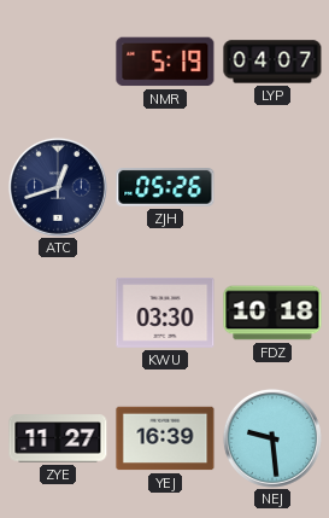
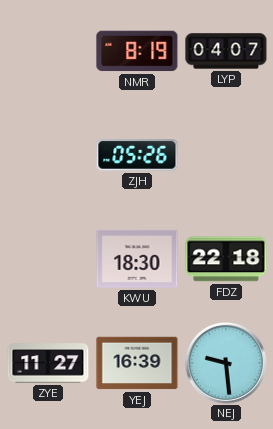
NMR: 5:19 -> 8:19 (137, 51)
ATC: 12:42 -> none (58, 187)
KWU: 03:30 -> 18:30 (137, 259)
FDZ: 10:18 -> 22:18 (226, 259)
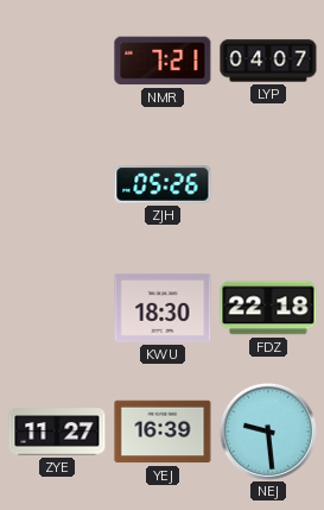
NMR: 8:19 -> 7:21 (163, 61)
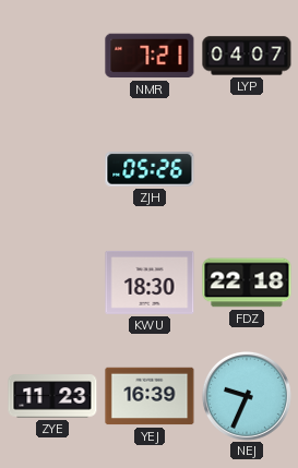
ZYE: 11:27 -> 11:23 (52, 396)
NEJ: 9:29 -> 9:34 (247, 396)
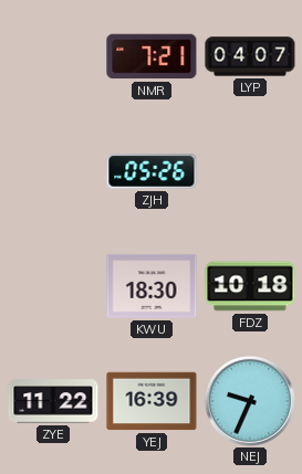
FDZ: 22:18 -> 10:18 (250, 286)
ZYE: 11:23 -> 11:22 (53, 401)
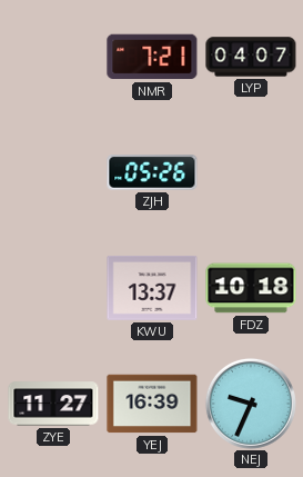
KWU: 18:30 -> 13:37 (152, 288)
ZYE: 11:22 -> 11:27 (53, 404)
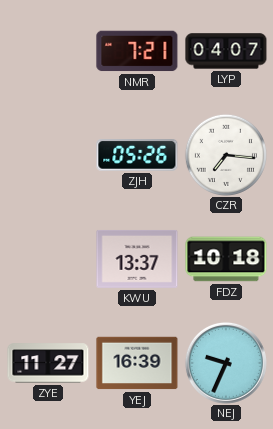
CZR: none -> 7:16 (226, 155)
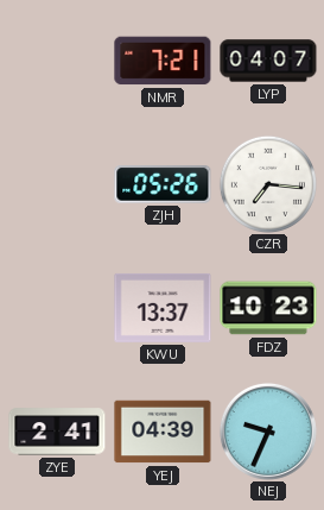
FDZ: 10:18 -> 10:23 (268, 308)
ZYE: 11:27 -> 2:41 (57, 432)
YEJ: 16:39 -> 04:39 (163, 432)
